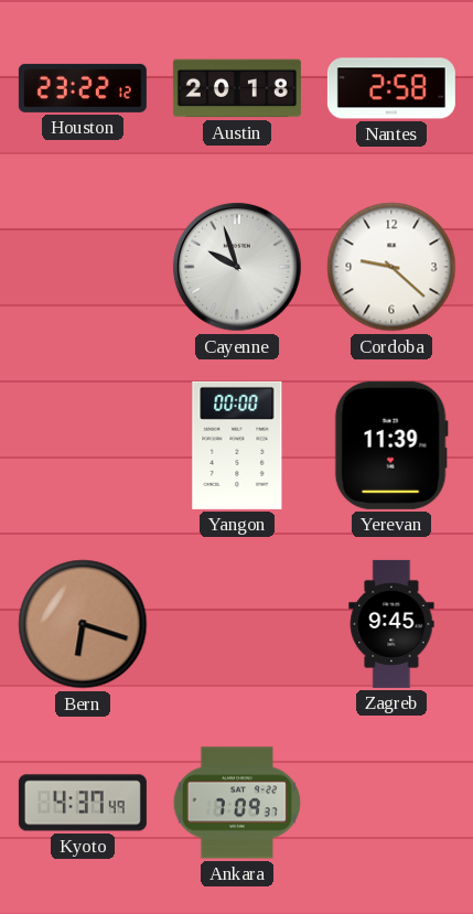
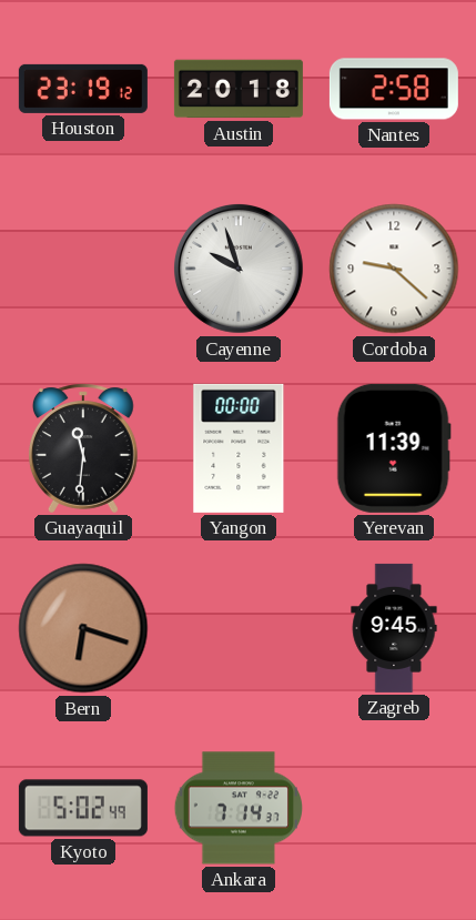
Houston: 23:22 -> 23:19 (83, 89)
Guayaquil: none -> 11:31 (83, 448)
Kyoto: 4:37 -> 5:02 (83, 808)
Ankara: 7:09 -> 7:14 (237, 808)
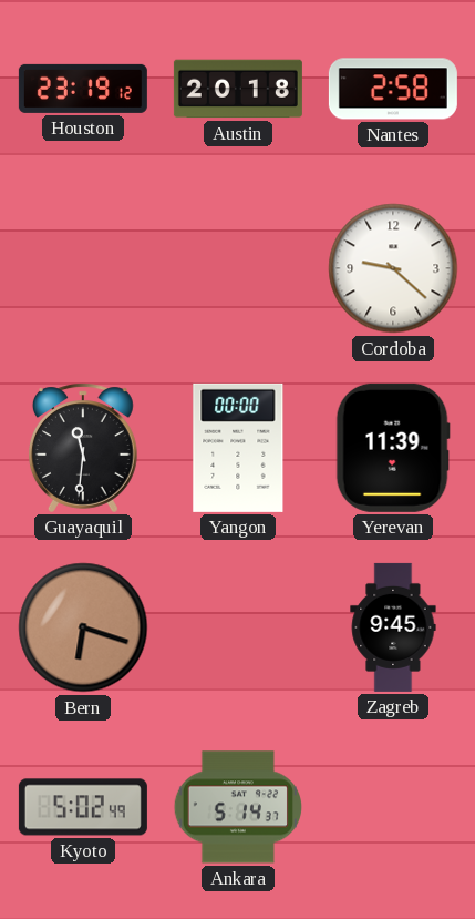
Cayenne: 9:57 -> none (239, 269)
Ankara: 7:14 -> 5:14 (237, 807)
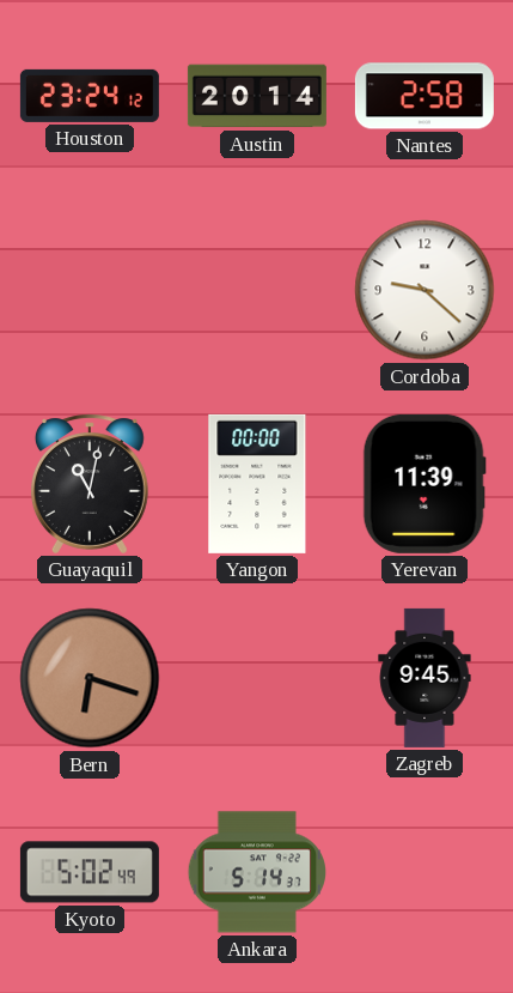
Houston: 23:19 -> 23:24 (90, 96)
Austin: 20:18 -> 20:14 (257, 96)
Guayaquil: 11:31 -> 11:02 (90, 484)
